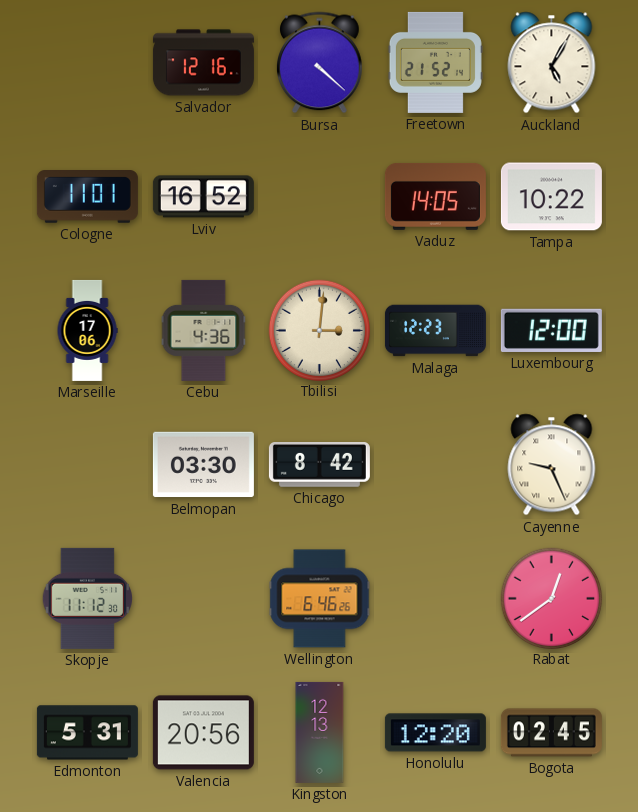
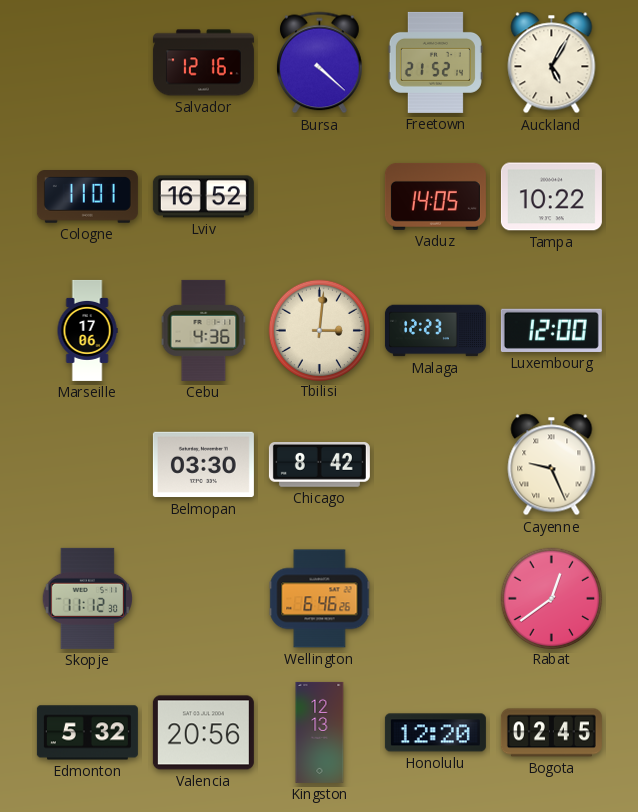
Edmonton: 5:31 -> 5:32 (87, 733)
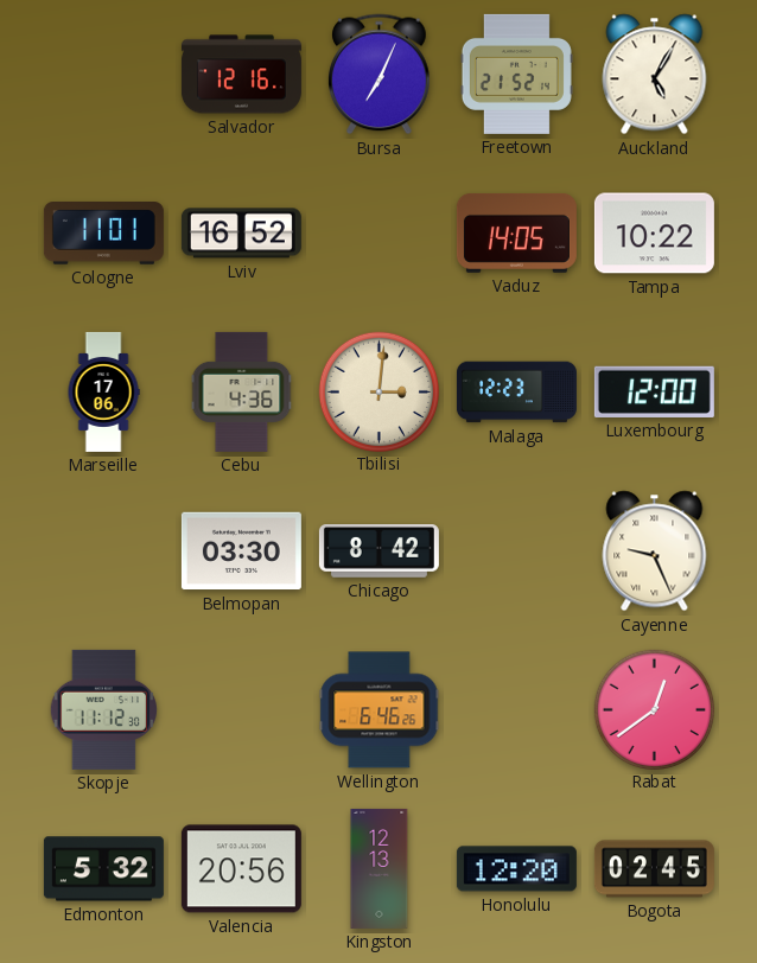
Bursa: 4:22 -> 7:04 (380, 75)
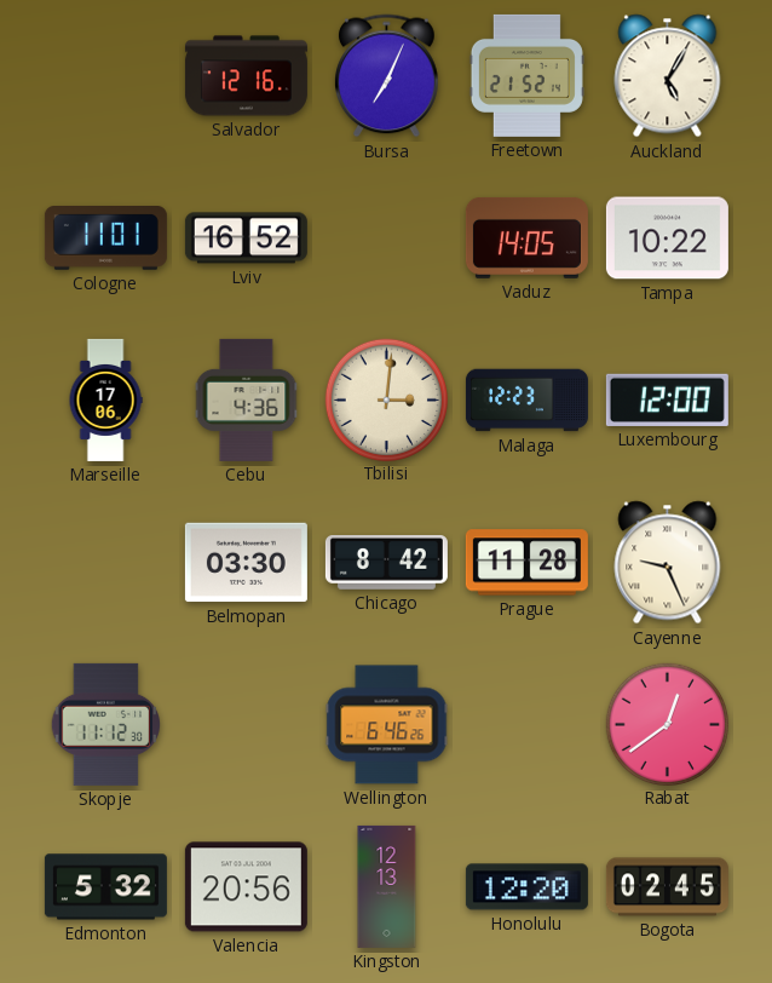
Prague: none -> 11:28 (526, 563)
